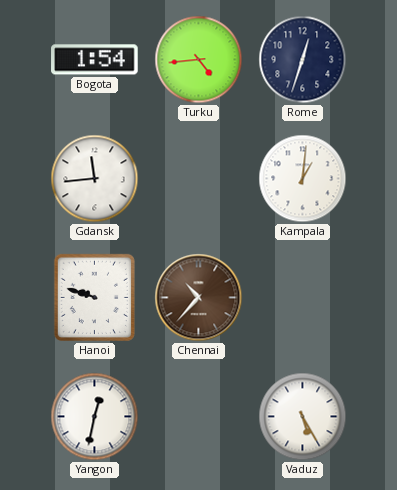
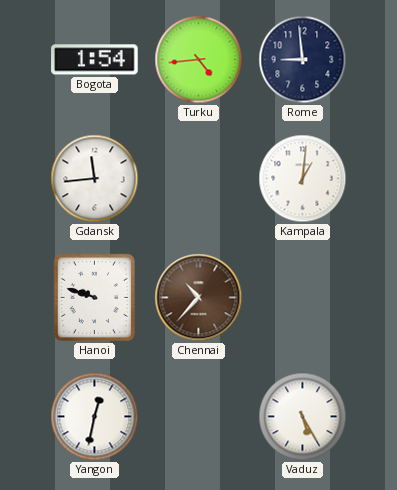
Rome: 12:33 -> 8:59 (303, 60)
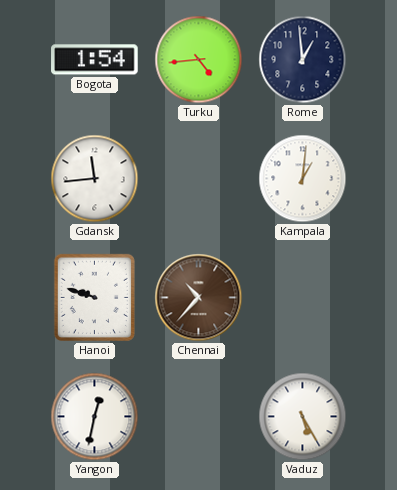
Rome: 8:59 -> 12:59 (303, 60)
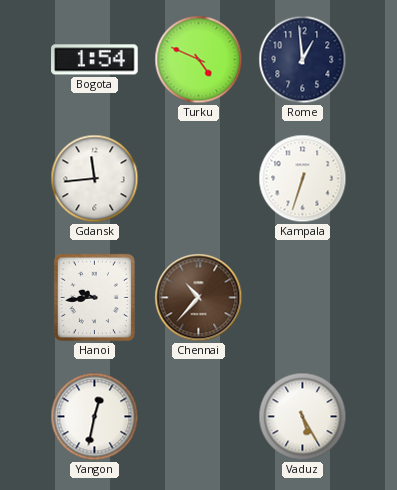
Turku: 4:44 -> 4:49 (199, 60)
Kampala: 1:01 -> 6:33 (303, 179)
Hanoi: 9:48 -> 9:44 (94, 297)
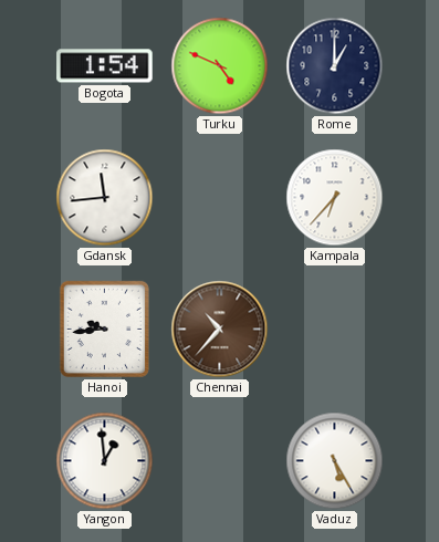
Rome: 12:59 -> 1:00 (335, 66)
Kampala: 6:33 -> 6:37 (335, 198)
Yangon: 12:32 -> 12:59 (105, 461)
